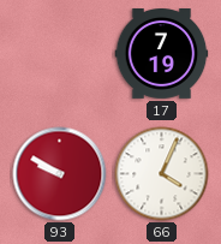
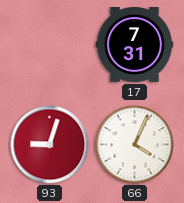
17: 7:19 -> 7:31 (135, 45)
93: 9:50 -> 9:03 (50, 145)
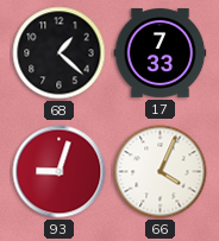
68: none -> 1:22 (60, 53)
17: 7:31 -> 7:33 (161, 53)
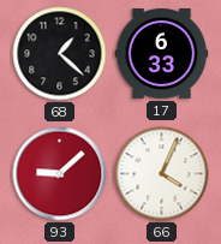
17: 7:33 -> 6:33 (162, 54)
93: 9:03 -> 9:08 (60, 174)
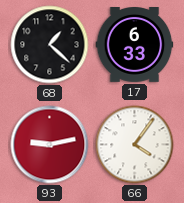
93: 9:08 -> 9:13 (50, 145)
66: 4:04 -> 4:06 (135, 145)
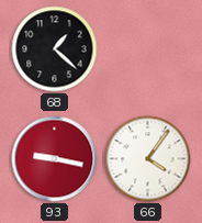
17: 6:33 -> none (135, 45)
93: 9:13 -> 9:17 (55, 159)
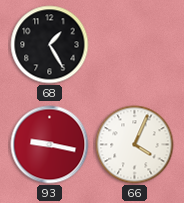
68: 1:22 -> 1:25 (50, 45)
66: 4:06 -> 4:04 (135, 145)
